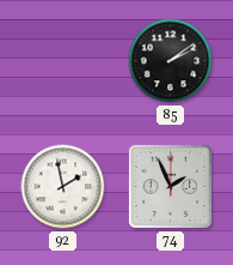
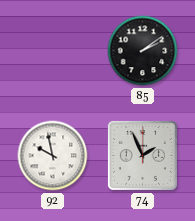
92: 1:58 -> 9:58 (53, 156)
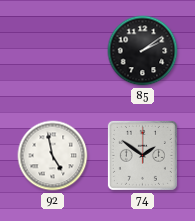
92: 9:58 -> 4:58 (53, 156)
74: 1:56 -> 1:51 (142, 155)
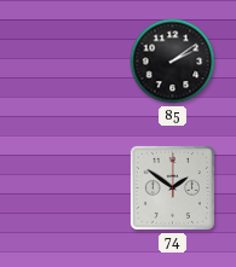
92: 4:58 -> none (53, 156)
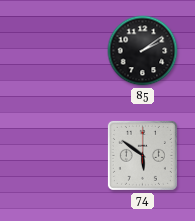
74: 1:51 -> 5:51 (142, 155)
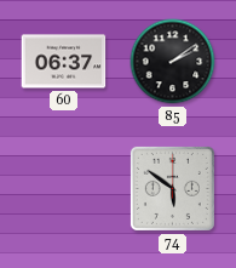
60: none -> 06:37 (64, 62)
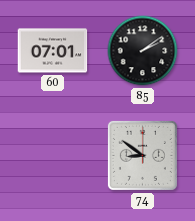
60: 06:37 -> 07:01 (53, 51)
74: 5:51 -> 8:51 (142, 155)
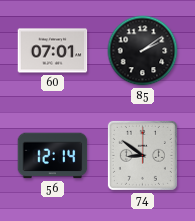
56: none -> 12:14 (53, 156)
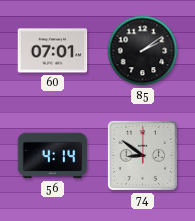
56: 12:14 -> 4:14 (53, 156)
